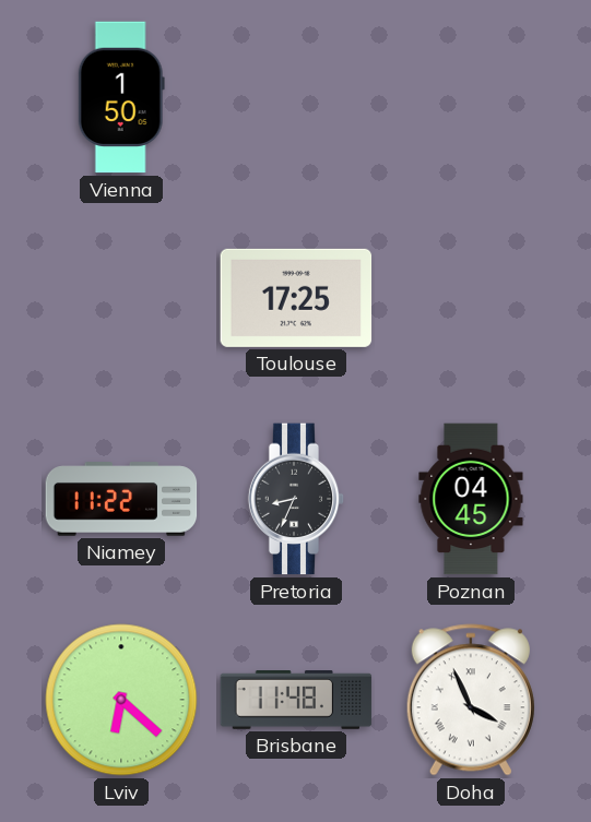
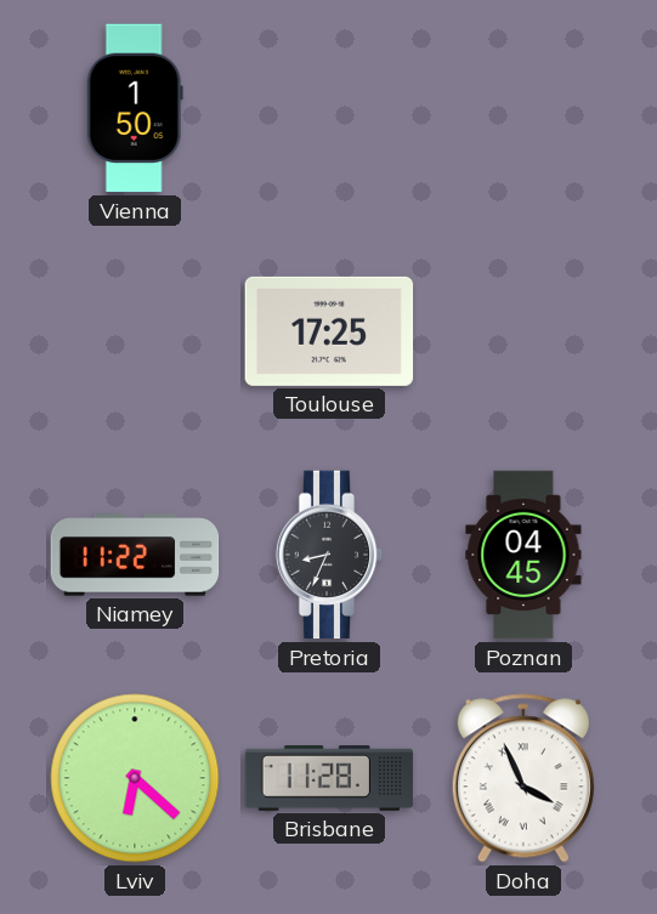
Brisbane: 11:48 -> 11:28 (329, 779)
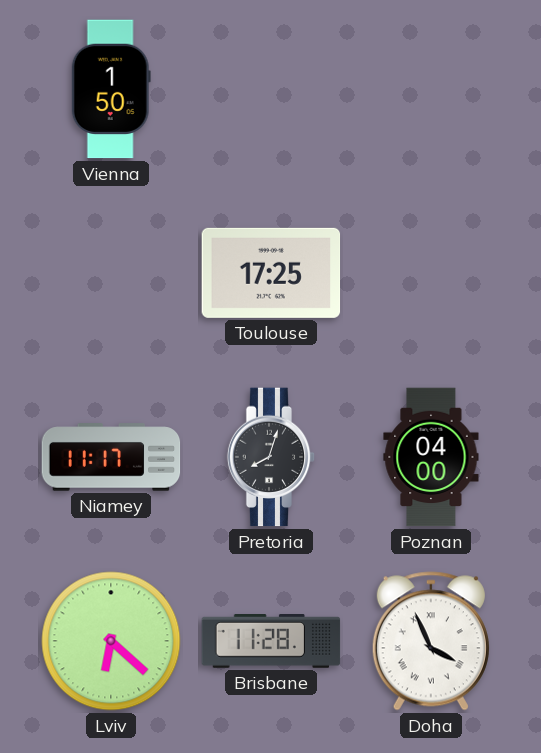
Niamey: 11:22 -> 11:17 (111, 457)
Pretoria: 8:34 -> 8:03 (271, 457)
Poznan: 04:45 -> 04:00 (431, 457)
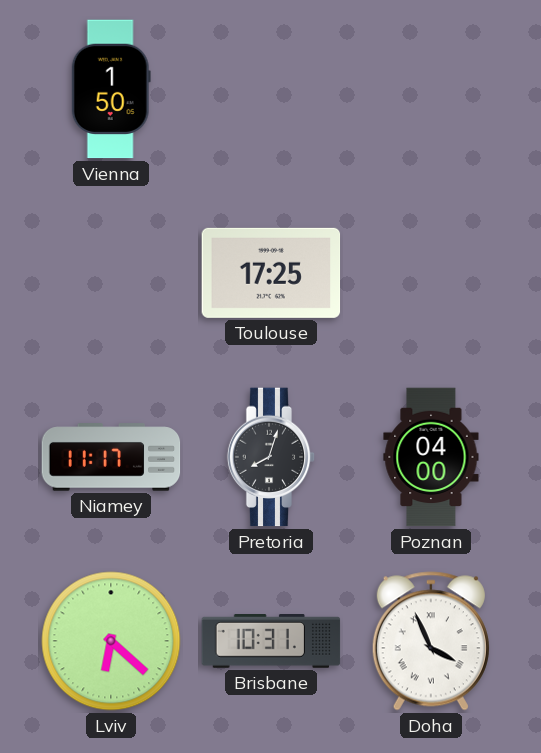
Brisbane: 11:28 -> 10:31 (271, 642)
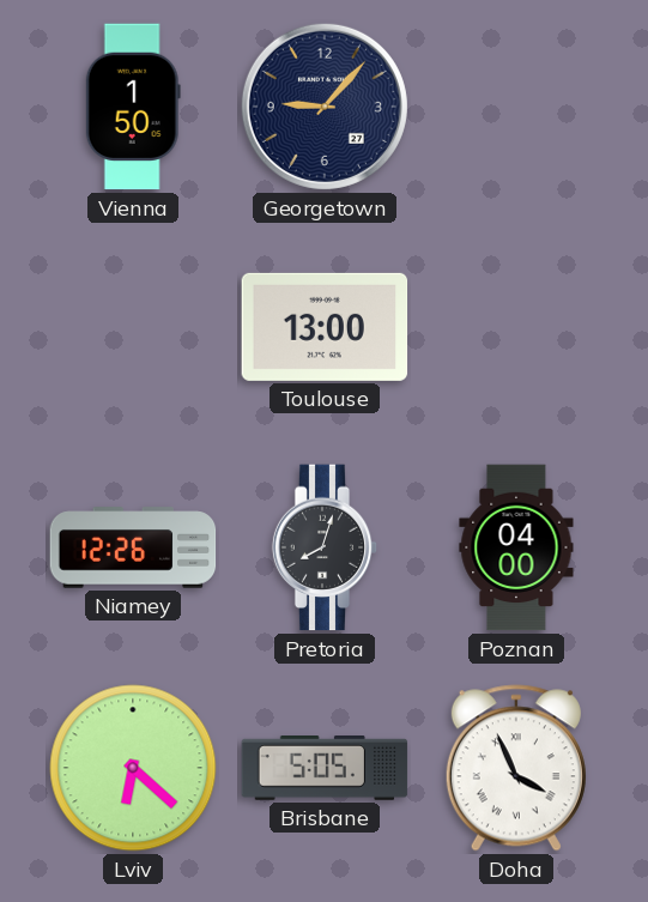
Georgetown: none -> 9:07 (325, 107)
Toulouse: 17:25 -> 13:00 (325, 327)
Niamey: 11:17 -> 12:26 (133, 547)
Brisbane: 10:31 -> 5:05 (325, 769)
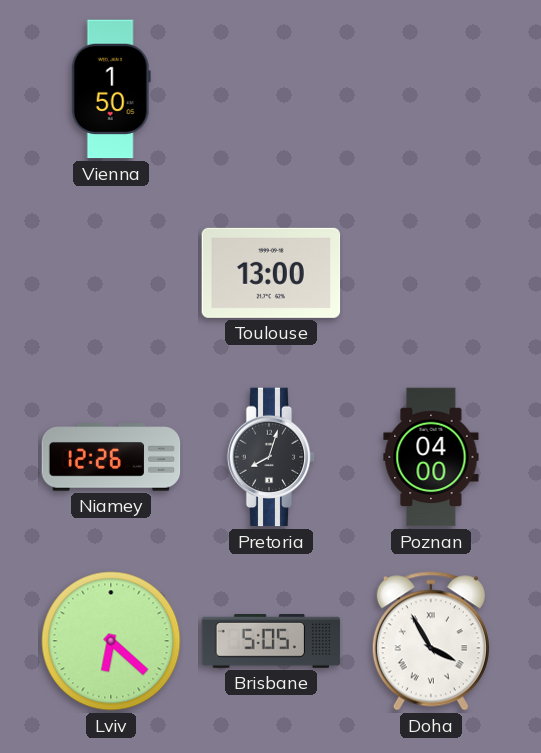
Georgetown: 9:07 -> none (325, 107)
Doha: 3:56 -> 3:55 (431, 641)
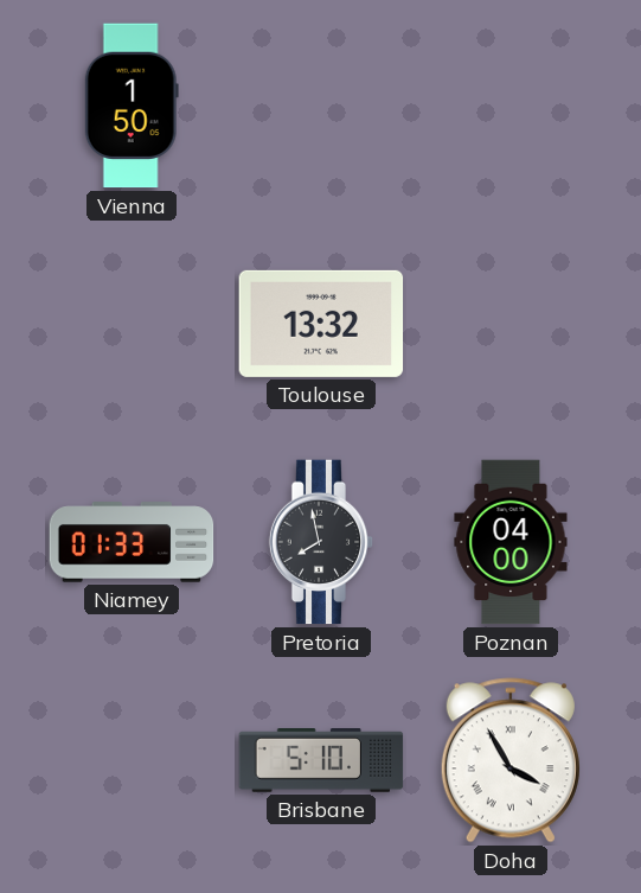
Toulouse: 13:00 -> 13:32 (321, 324)
Niamey: 12:26 -> 01:33 (132, 542)
Pretoria: 8:03 -> 7:58 (321, 542)
Lviv: 6:22 -> none (111, 641)
Brisbane: 5:05 -> 5:10 (321, 761)
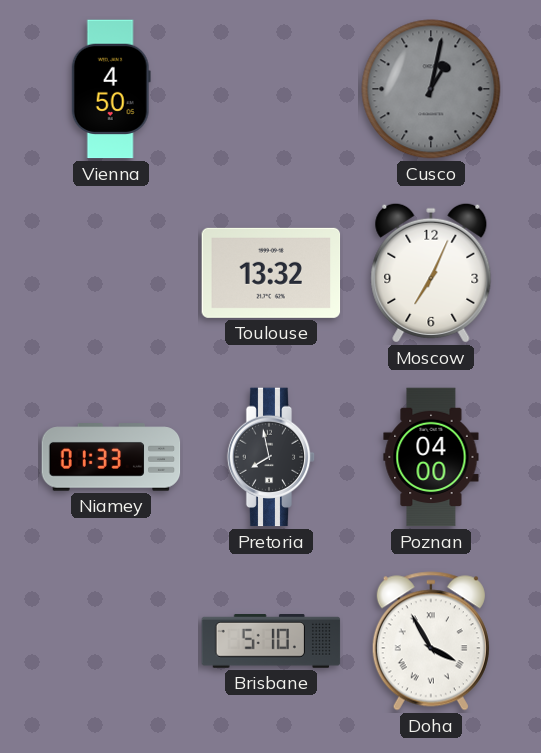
Vienna: 1:50 -> 4:50 (111, 89)
Cusco: none -> 1:02 (431, 89)
Moscow: none -> 7:04 (431, 273)
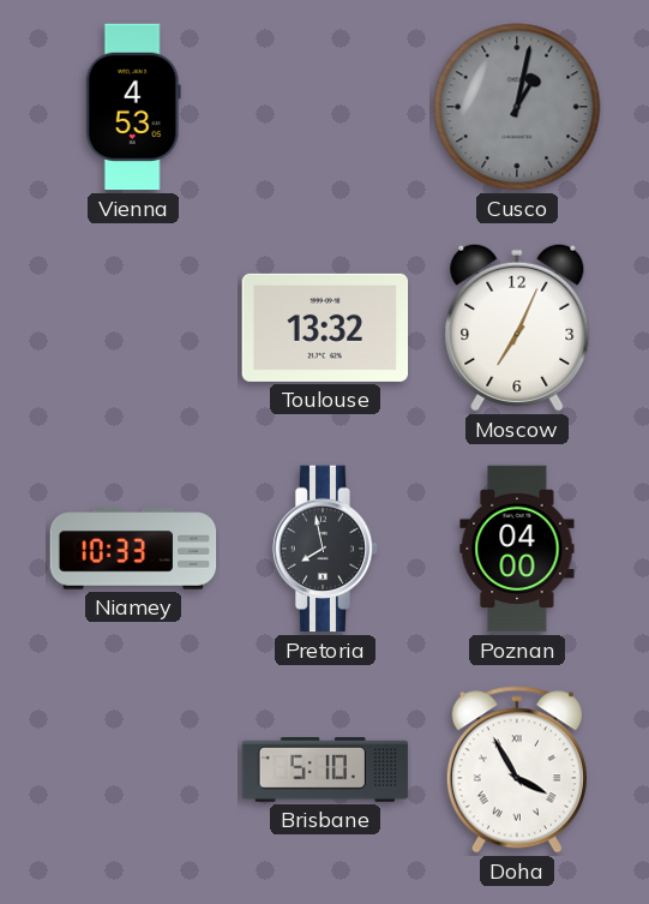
Vienna: 4:50 -> 4:53 (133, 107)
Niamey: 01:33 -> 10:33 (133, 549)
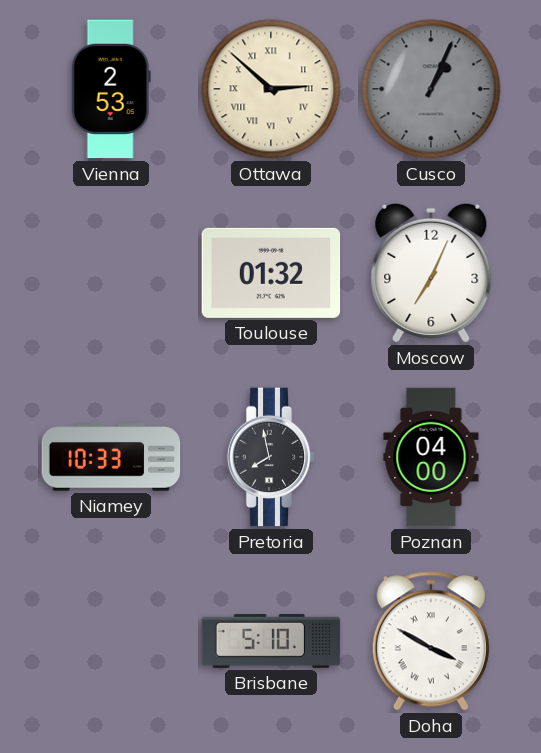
Vienna: 4:53 -> 2:53 (111, 89)
Ottawa: none -> 2:52 (271, 89)
Cusco: 1:02 -> 1:04 (431, 89)
Toulouse: 13:32 -> 01:32 (271, 273)
Doha: 3:55 -> 3:50 (431, 641)
